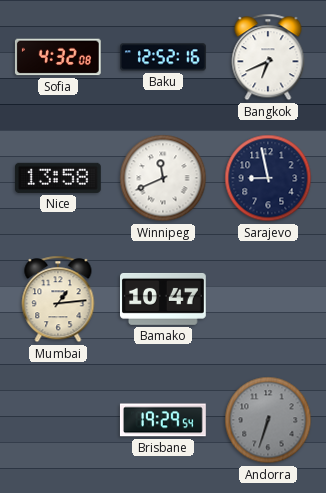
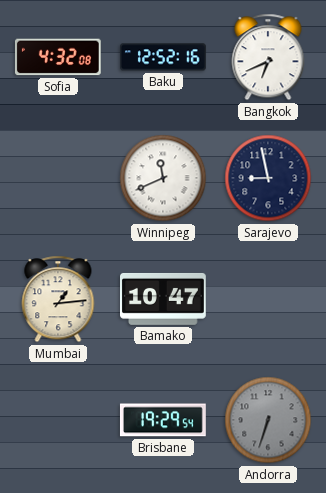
Nice: 13:58 -> none (58, 178)
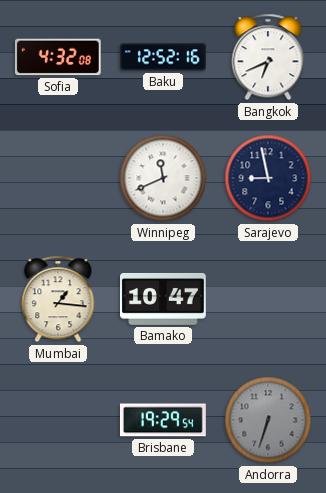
Mumbai: 1:14 -> 1:16 (58, 299)
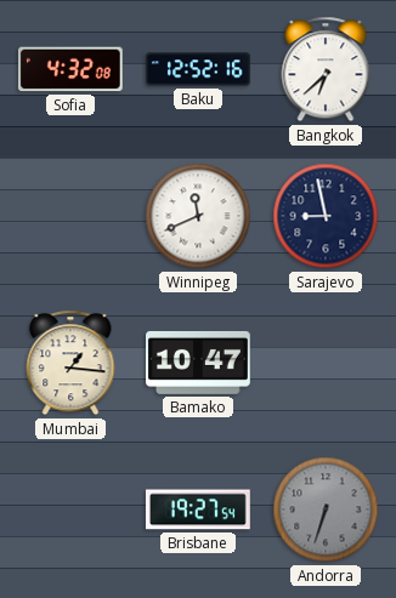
Bangkok: 6:41 -> 6:38 (326, 69)
Brisbane: 19:29 -> 19:27 (198, 509)
